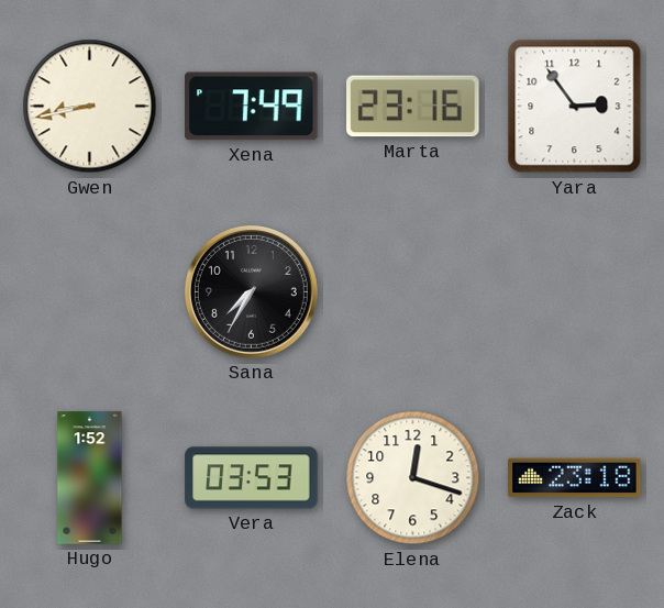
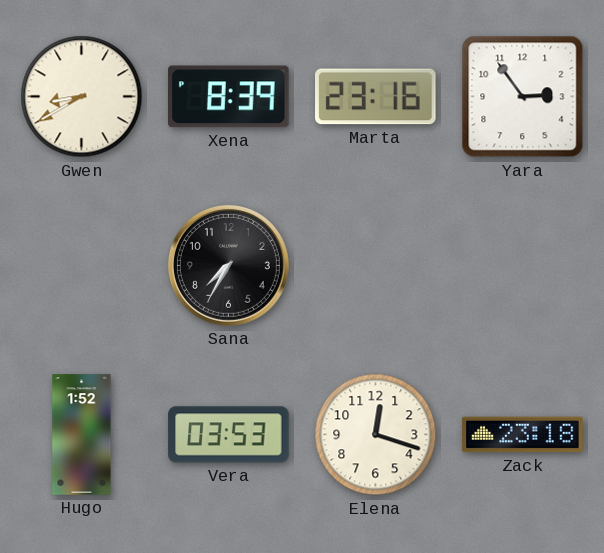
Gwen: 8:43 -> 8:40 (82, 97)
Xena: 7:49 -> 8:39 (229, 97)
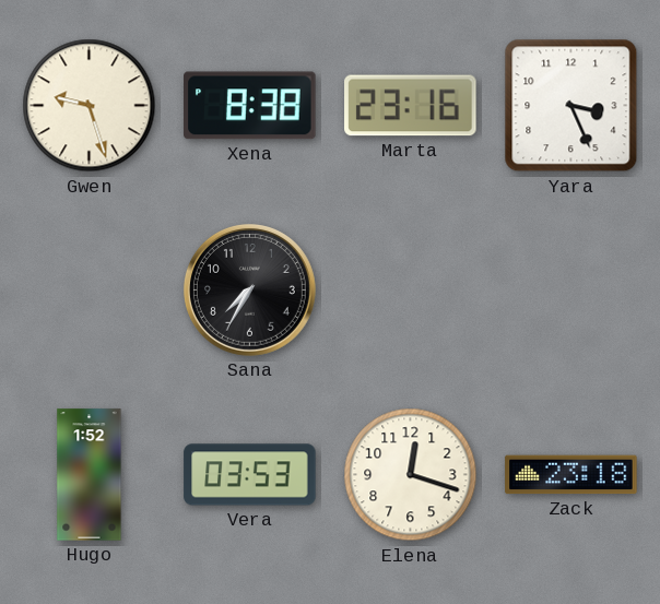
Gwen: 8:40 -> 9:27 (90, 106)
Xena: 8:39 -> 8:38 (250, 106)
Yara: 2:54 -> 3:26 (571, 106)
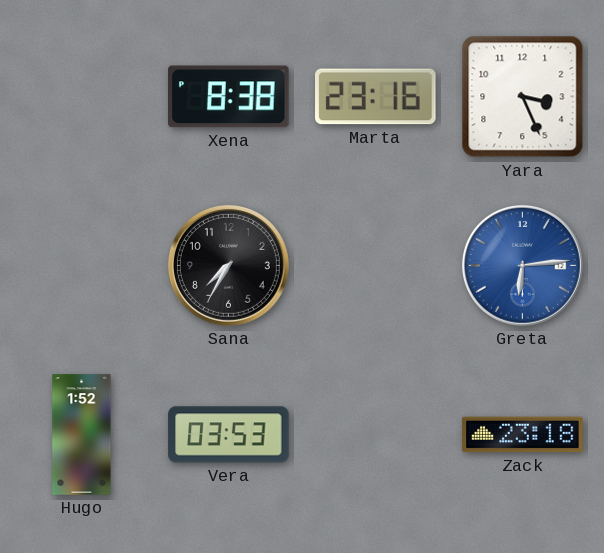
Gwen: 9:27 -> none (90, 106)
Greta: none -> 6:14 (522, 265)
Elena: 12:18 -> none (411, 475)
